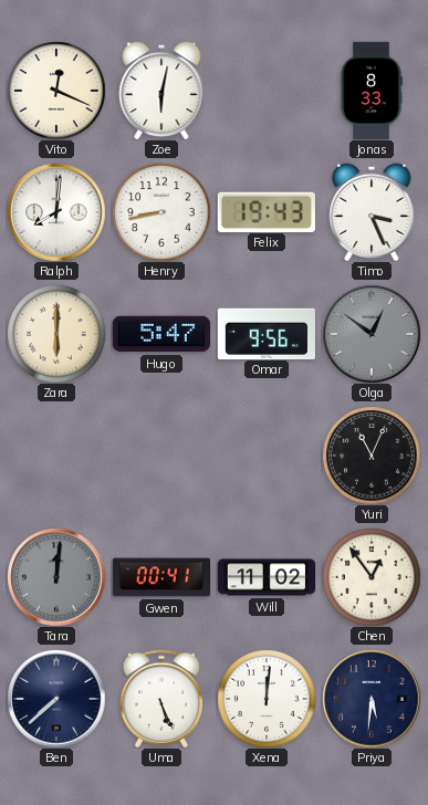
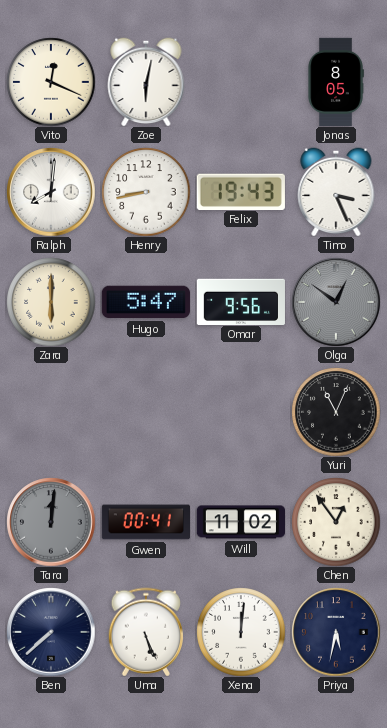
Jonas: 8:33 -> 8:05 (336, 81)
Priya: 5:31 -> 5:32 (336, 632)
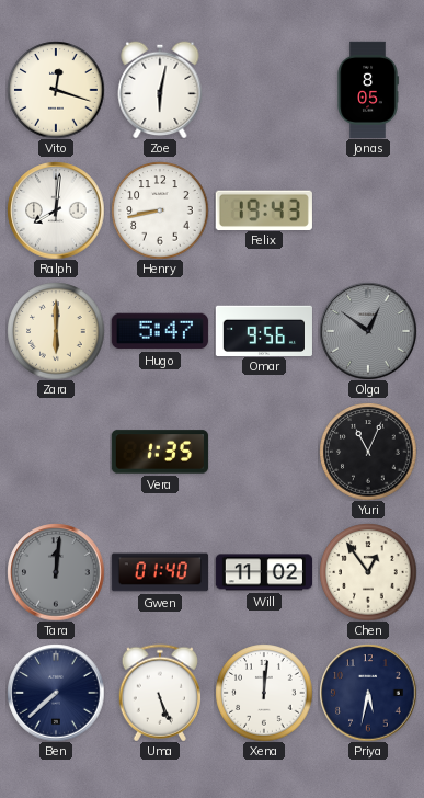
Vito: 12:19 -> 12:18 (56, 90)
Timo: 3:26 -> none (336, 192)
Vera: none -> 1:35 (159, 452)
Gwen: 00:41 -> 01:40 (159, 572)
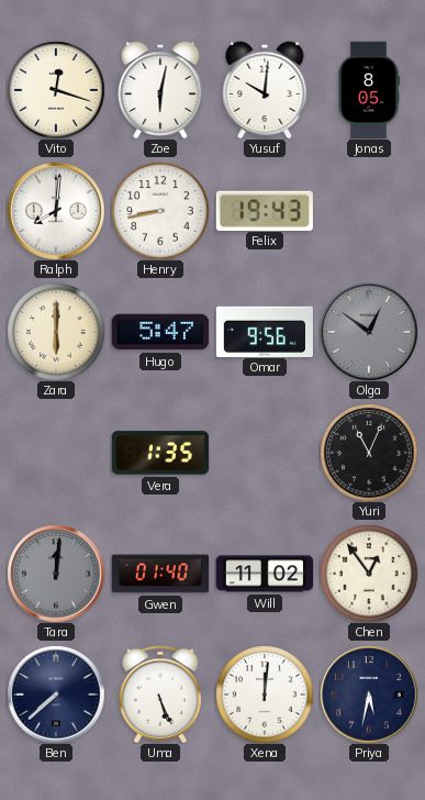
Yusuf: none -> 10:01 (265, 90)
